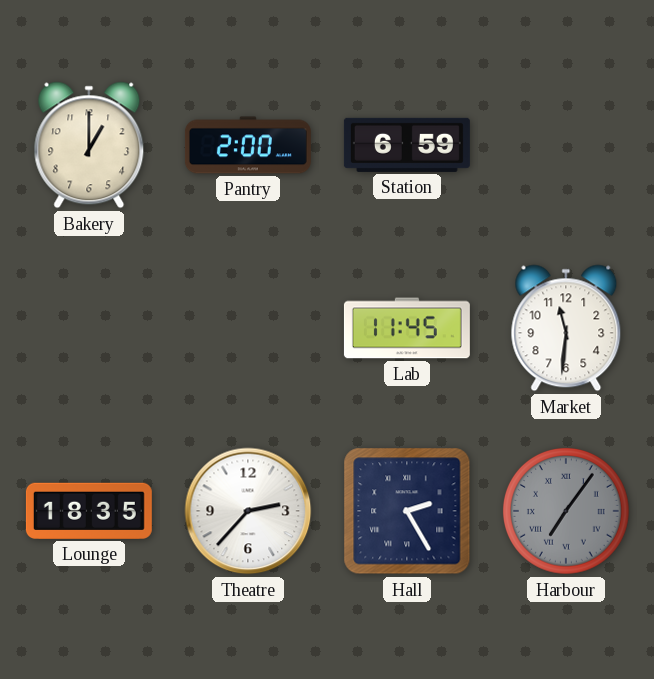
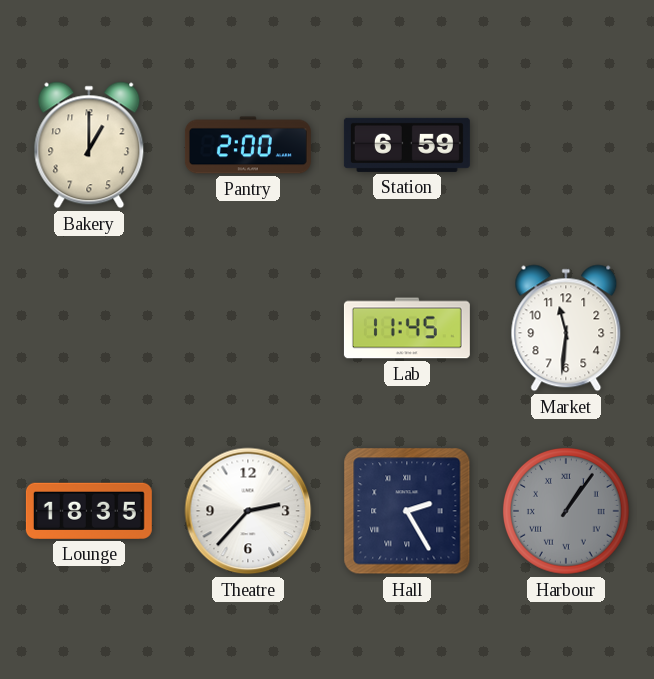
Harbour: 7:06 -> 1:06 (567, 512)
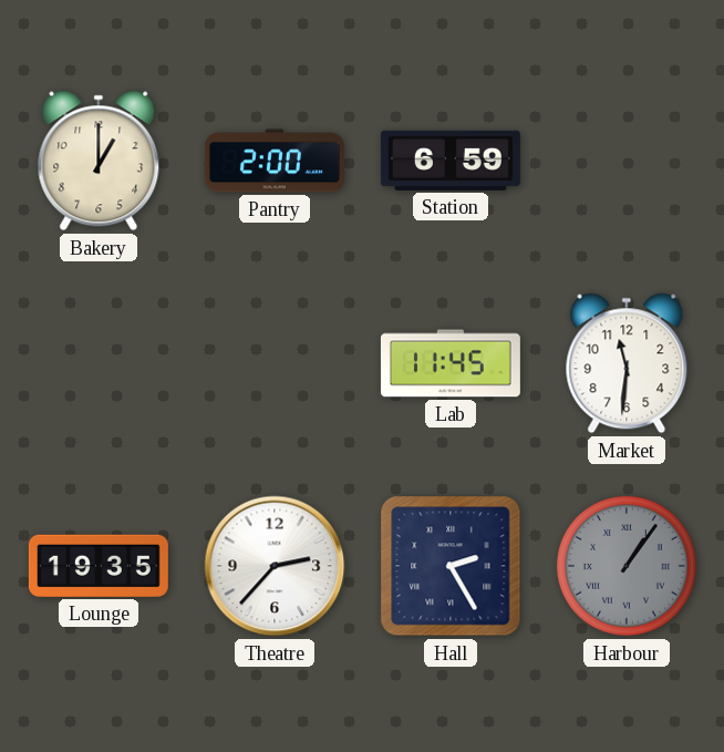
Lounge: 18:35 -> 19:35 (99, 566)
